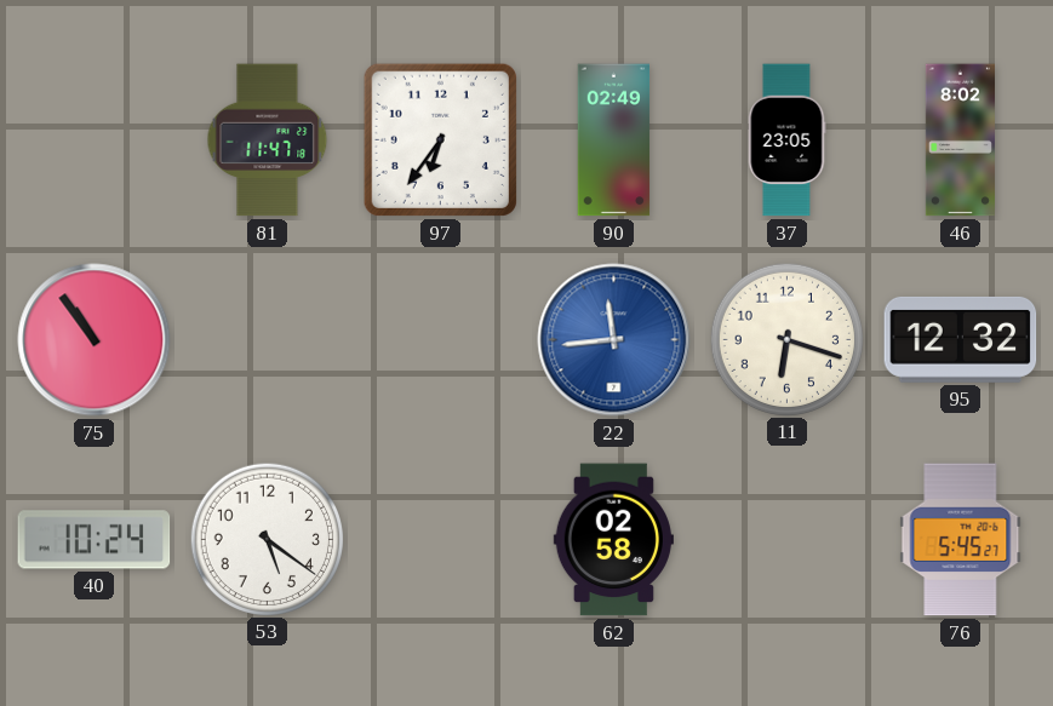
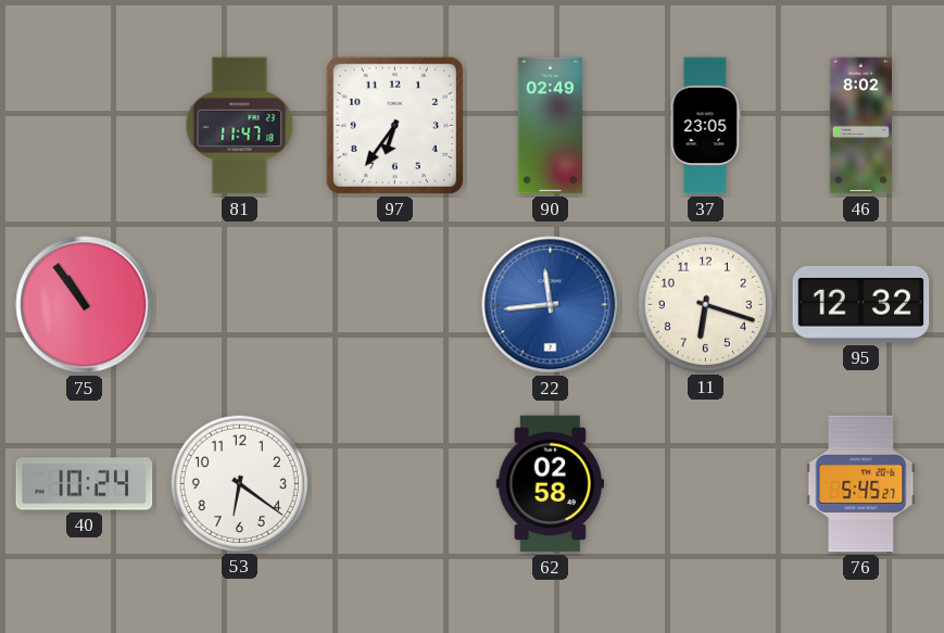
53: 5:21 -> 6:21 (239, 483)
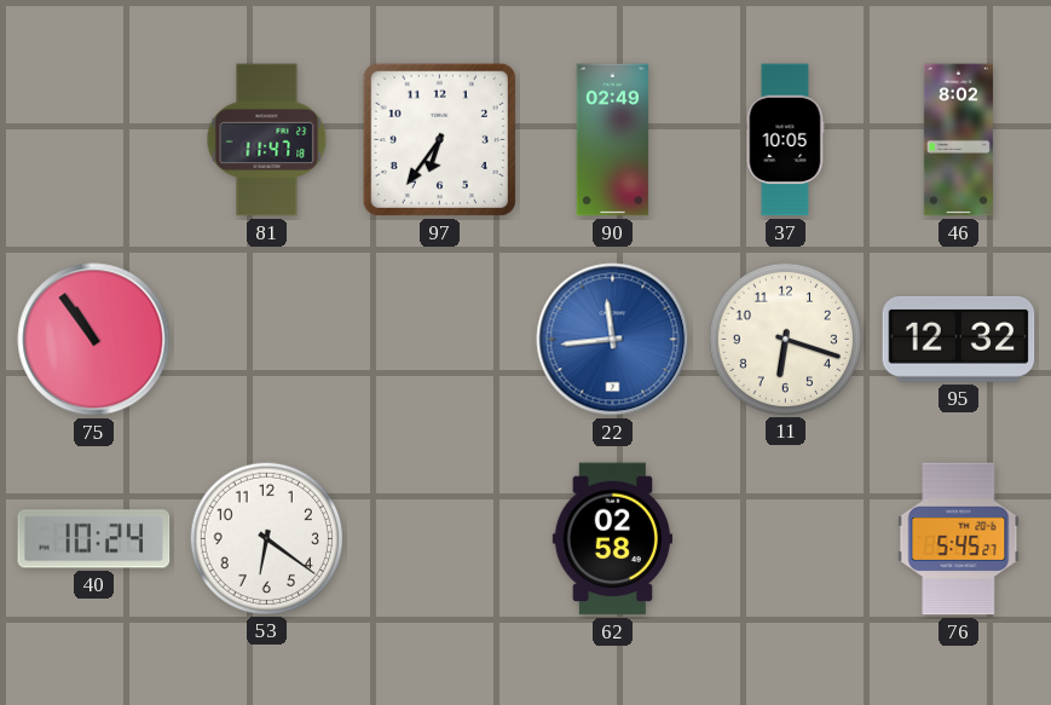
37: 23:05 -> 10:05 (785, 140)
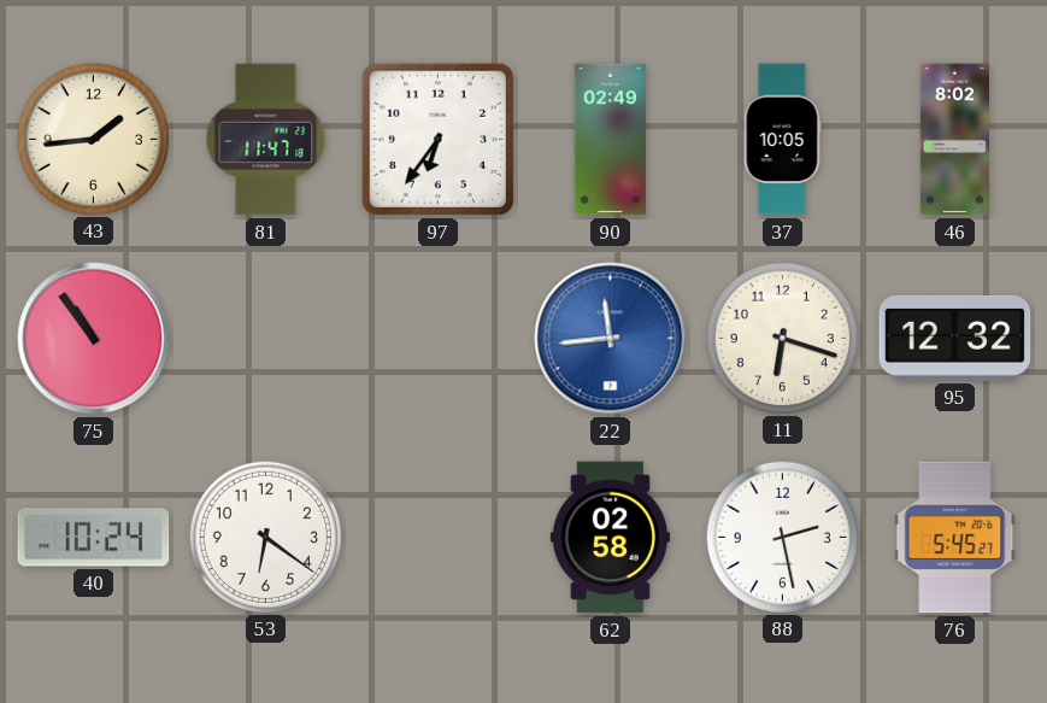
43: none -> 1:44 (93, 139)
88: none -> 2:28 (782, 537)
